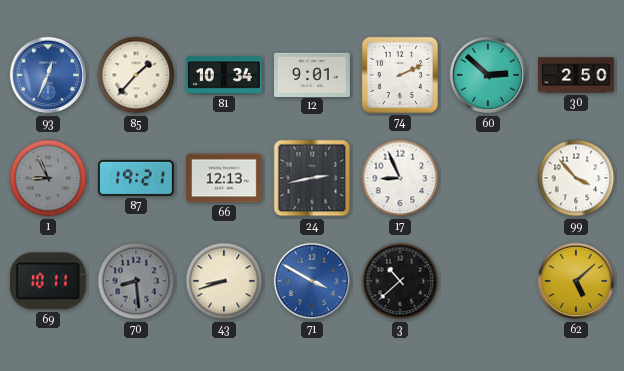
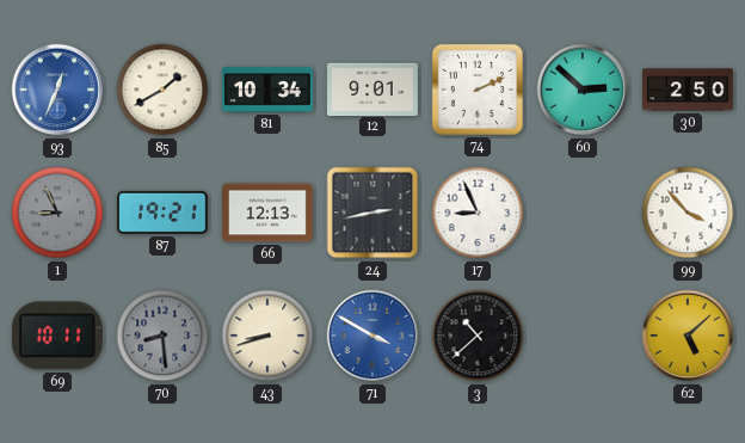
85: 1:37 -> 1:40 (162, 90)
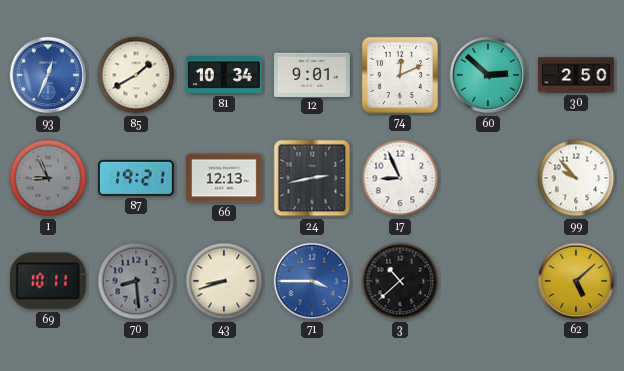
74: 2:11 -> 12:11 (400, 75)
99: 3:53 -> 9:53 (576, 178)
71: 3:50 -> 3:45 (312, 281)
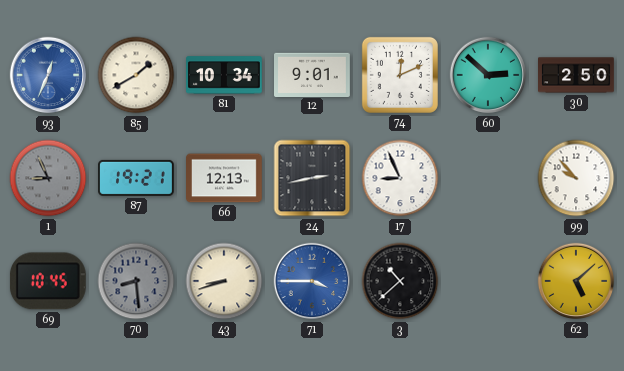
69: 10:11 -> 10:45 (48, 281)
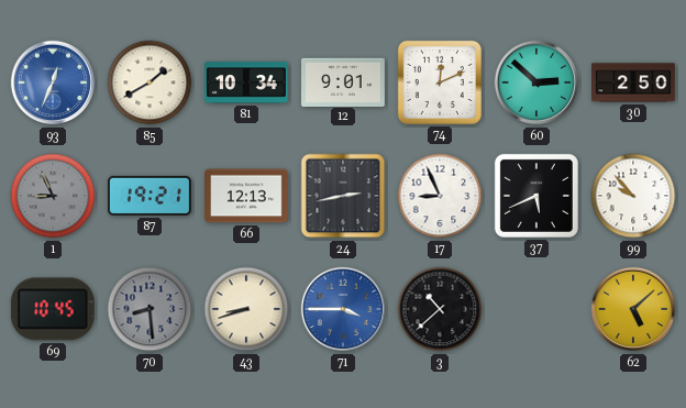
37: none -> 5:41 (536, 196)
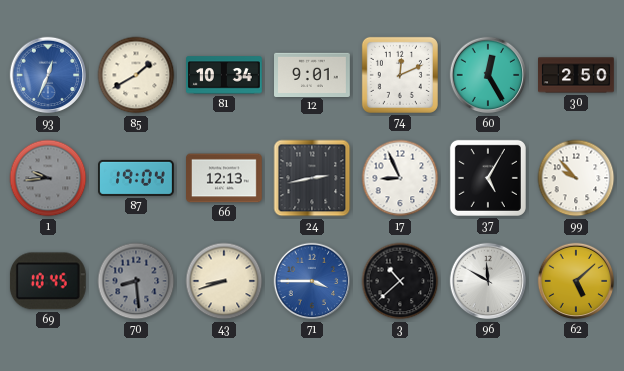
60: 2:52 -> 12:25 (488, 75)
1: 8:56 -> 9:44 (48, 178)
87: 19:21 -> 19:04 (137, 178)
37: 5:41 -> 5:05 (488, 178)
96: none -> 11:50 (488, 281)
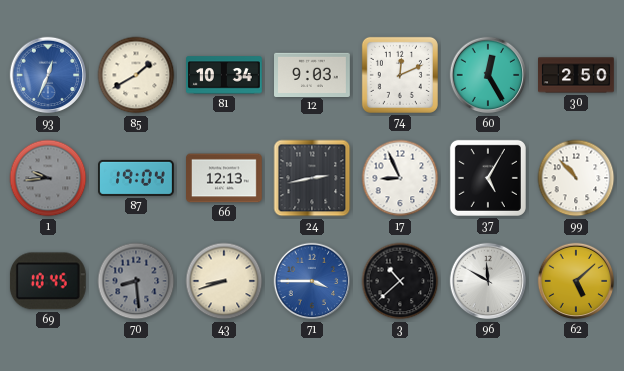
12: 9:01 -> 9:03 (313, 74)
99: 9:53 -> 10:53 (576, 178)
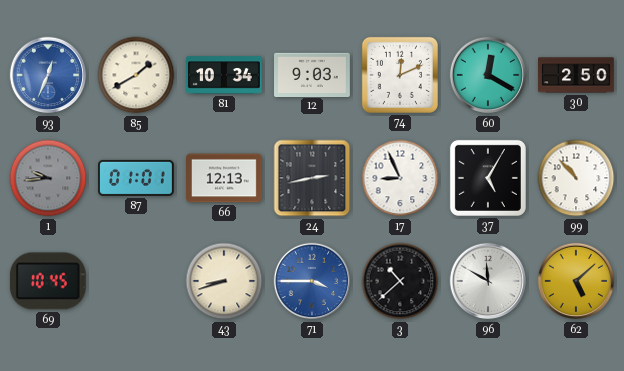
60: 12:25 -> 12:20 (488, 75)
87: 19:04 -> 01:01 (137, 178)
70: 8:29 -> none (136, 281)
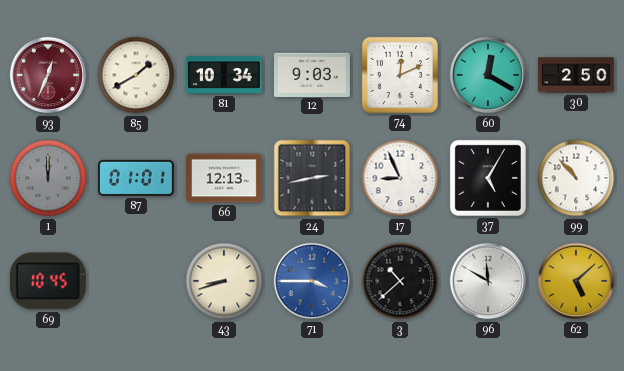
93 dial: blue -> burgundy (48, 75)
1: 9:44 -> 12:00 (48, 178)
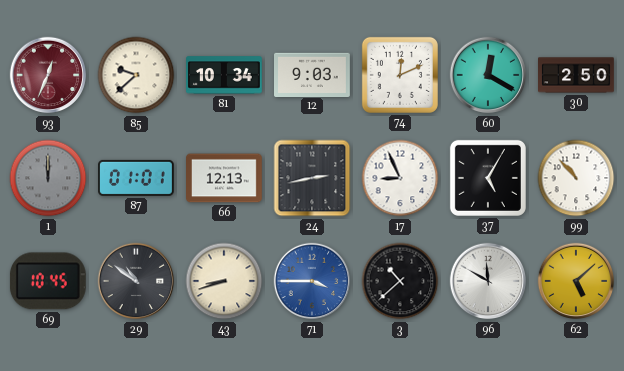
85: 1:40 -> 9:38 (136, 75)
29: none -> 10:51 (136, 281)
